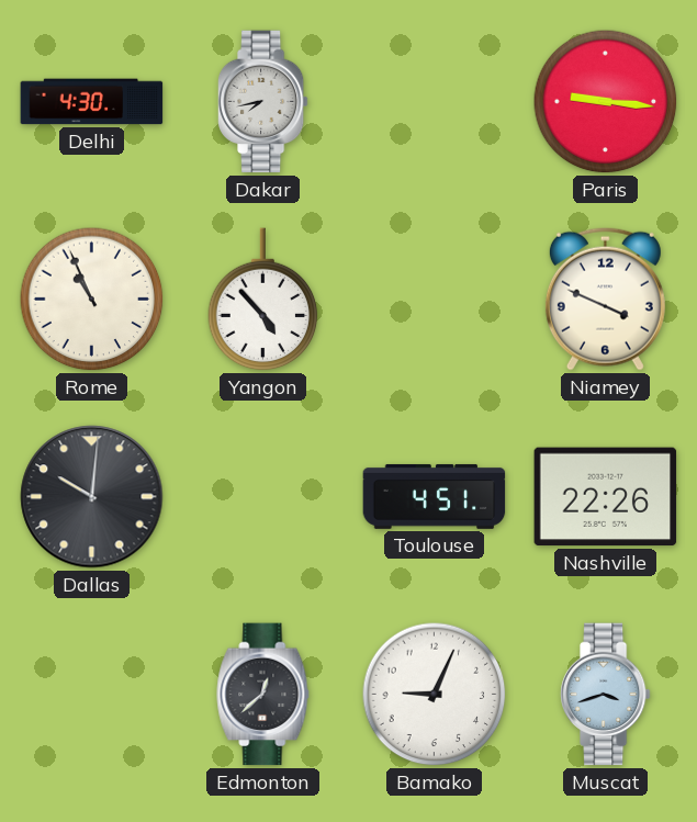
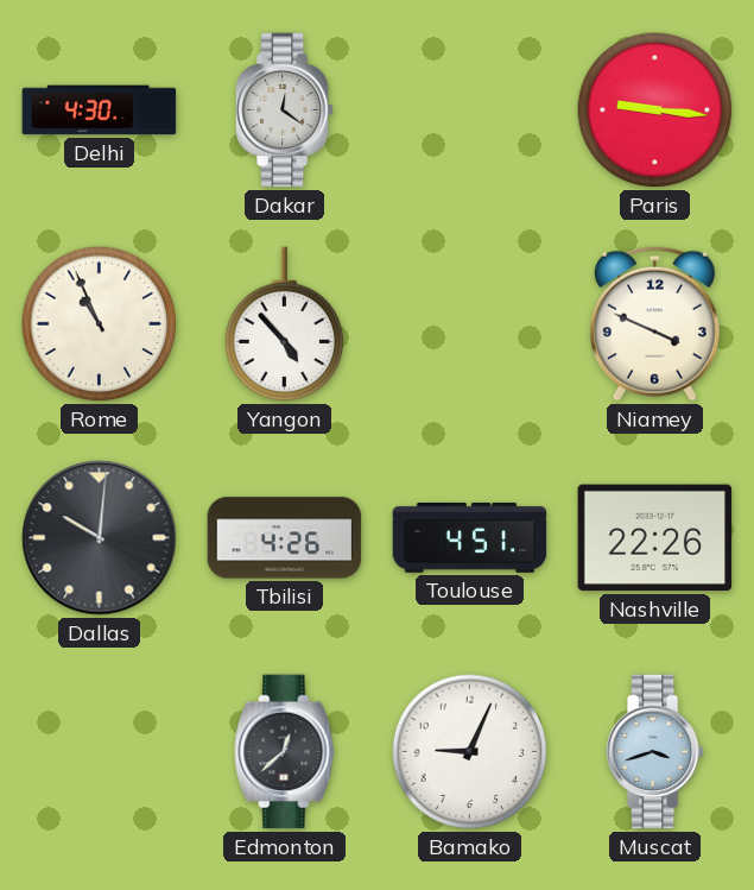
Dakar: 7:43 -> 12:21 (284, 111)
Tbilisi: none -> 4:26 (285, 538)
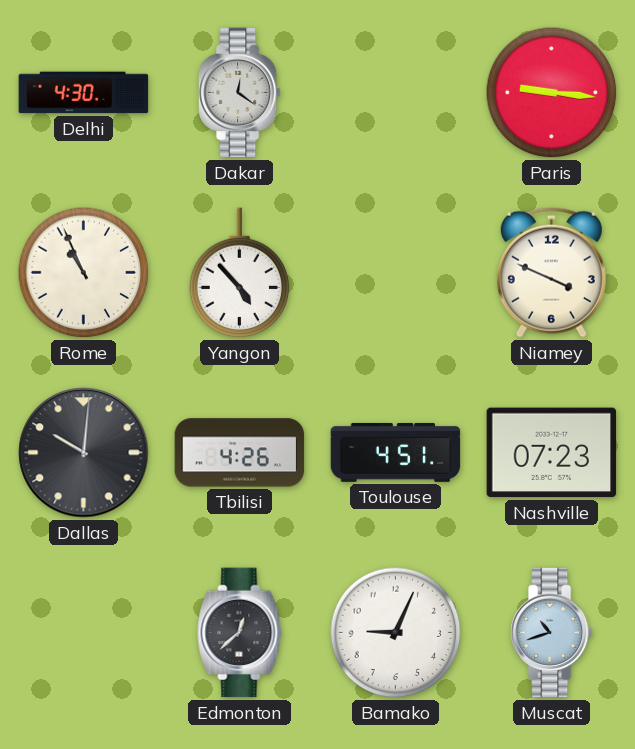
Nashville: 22:26 -> 07:23 (552, 453)
Muscat: 3:42 -> 10:42 (551, 633)
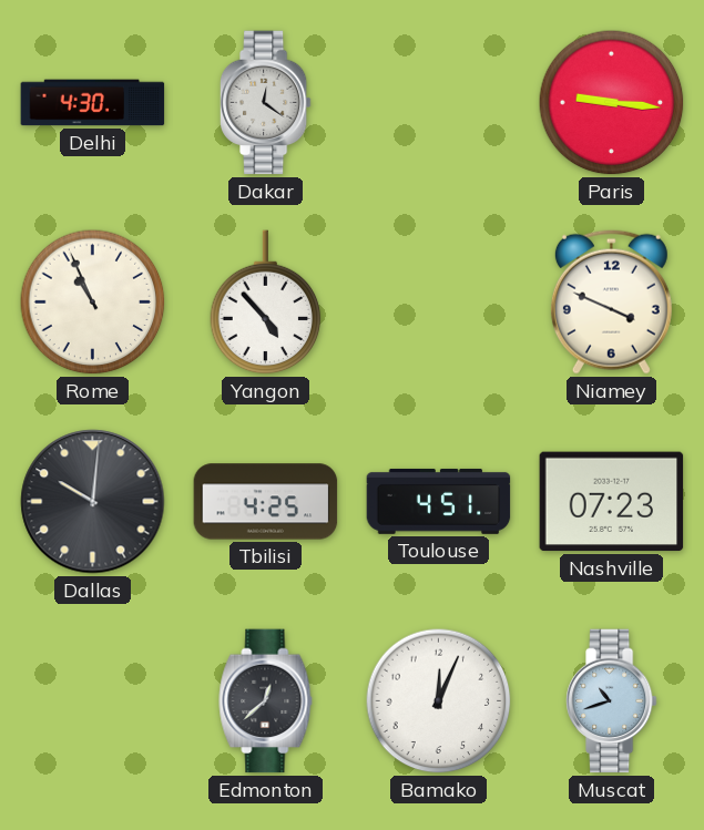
Tbilisi: 4:26 -> 4:25 (266, 502)
Bamako: 9:04 -> 12:04 (439, 701)
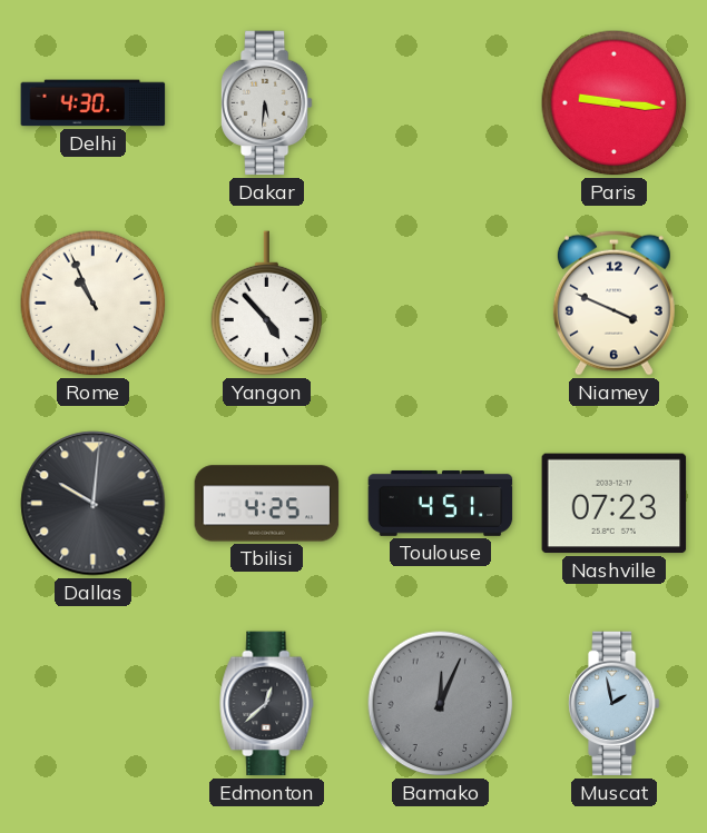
Dakar: 12:21 -> 5:31 (266, 103)
Bamako dial: white -> grey (441, 704)
Muscat: 10:42 -> 1:58 (613, 704)
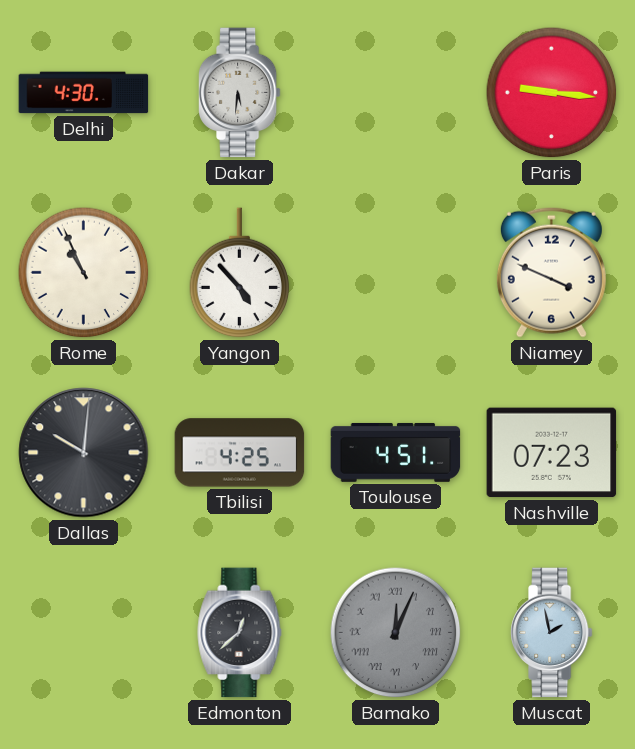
Bamako numerals: Arabic -> Roman (396, 633)
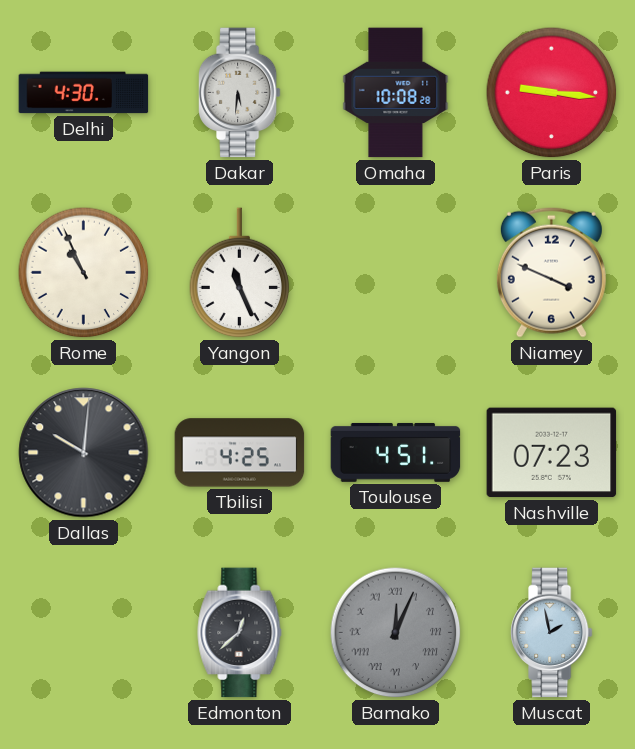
Omaha: none -> 10:08 (396, 93)
Yangon: 4:53 -> 11:26 (240, 273)
